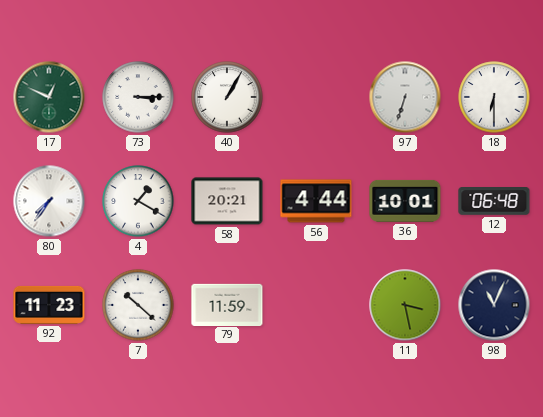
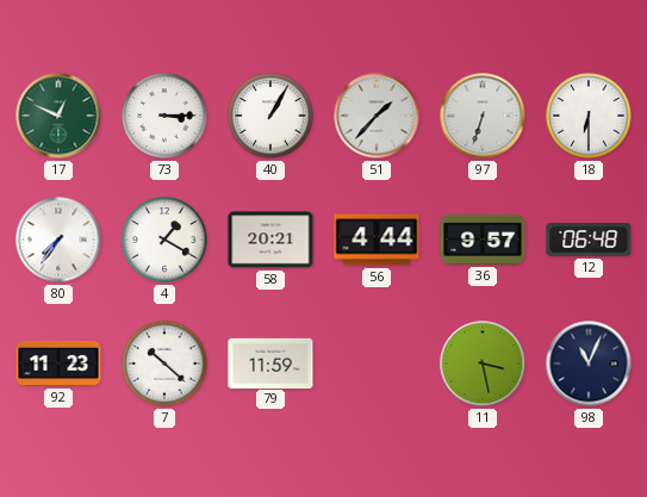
51: none -> 1:37 (377, 116)
36: 10:01 -> 9:57 (483, 240)
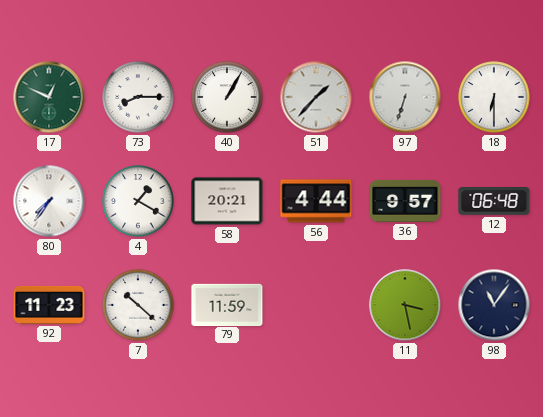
73: 3:15 -> 8:15 (138, 97)
98: 11:04 -> 11:06 (494, 305)
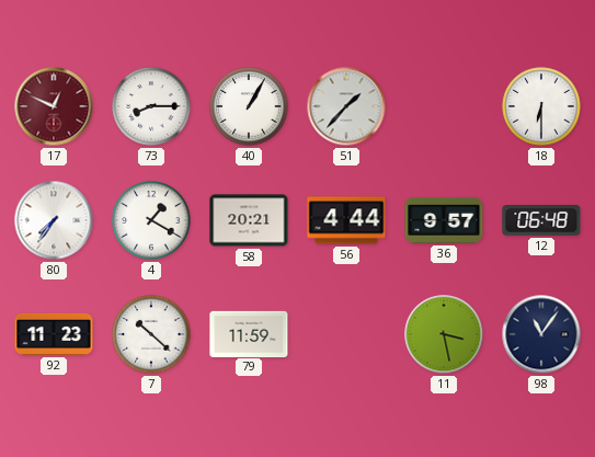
17 dial: green -> burgundy (54, 106)
97: 6:33 -> none (405, 97)
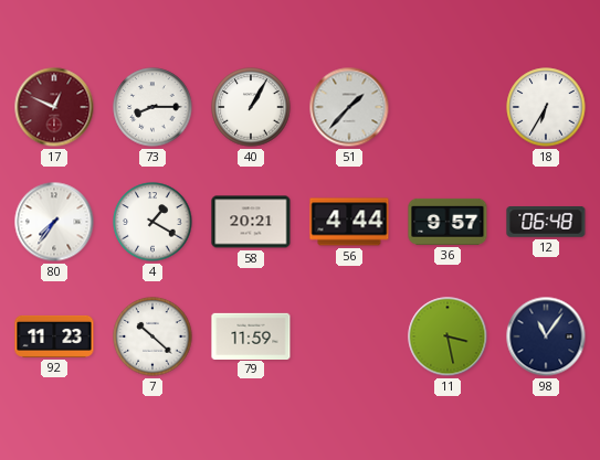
18: 6:30 -> 6:35 (546, 107)
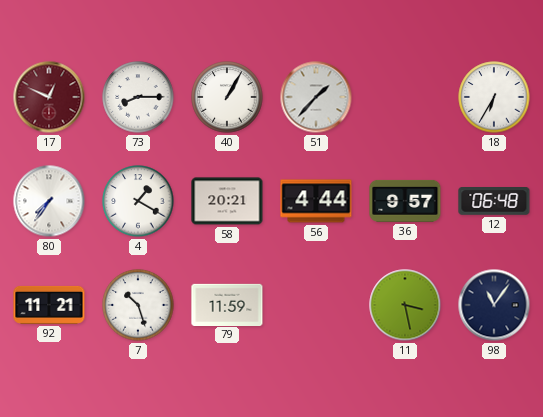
92: 11:23 -> 11:21 (49, 305)
7: 10:22 -> 10:27 (138, 305)
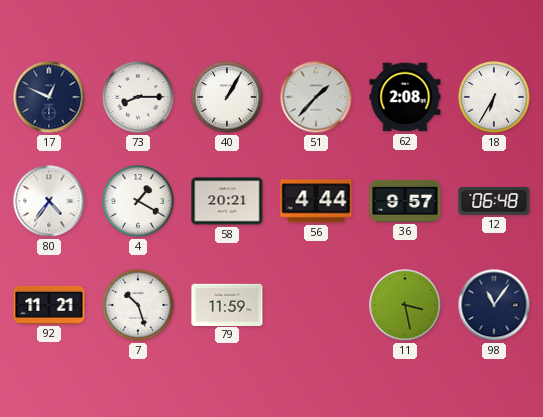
17 dial: burgundy -> navy (49, 97)
62: none -> 2:08 (405, 97)
80: 7:36 -> 4:36 (49, 201)
